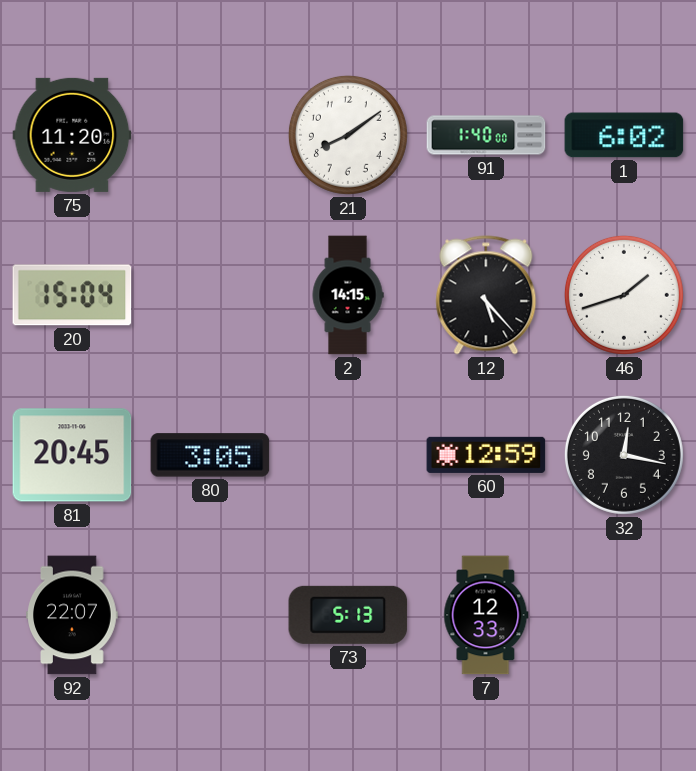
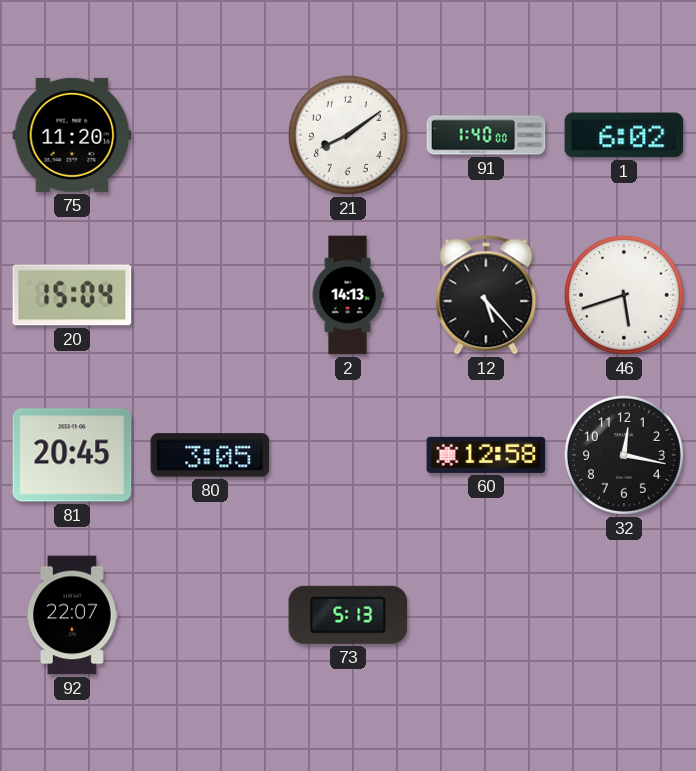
2: 14:15 -> 14:13 (348, 295)
46: 1:42 -> 5:42 (624, 295)
60: 12:59 -> 12:58 (486, 455)
7: 12:33 -> none (486, 615)
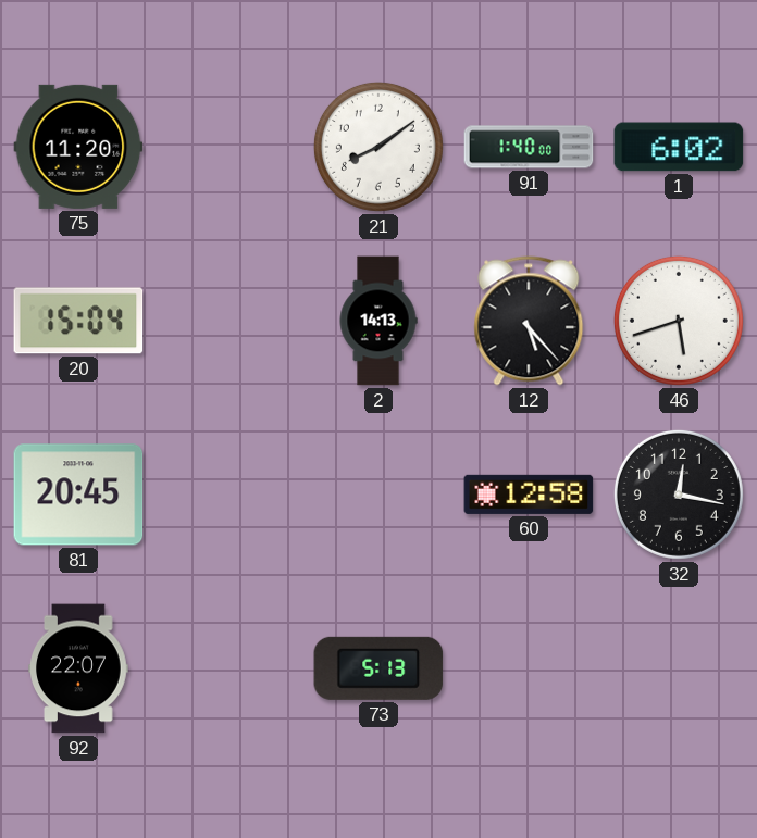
80: 3:05 -> none (210, 455)
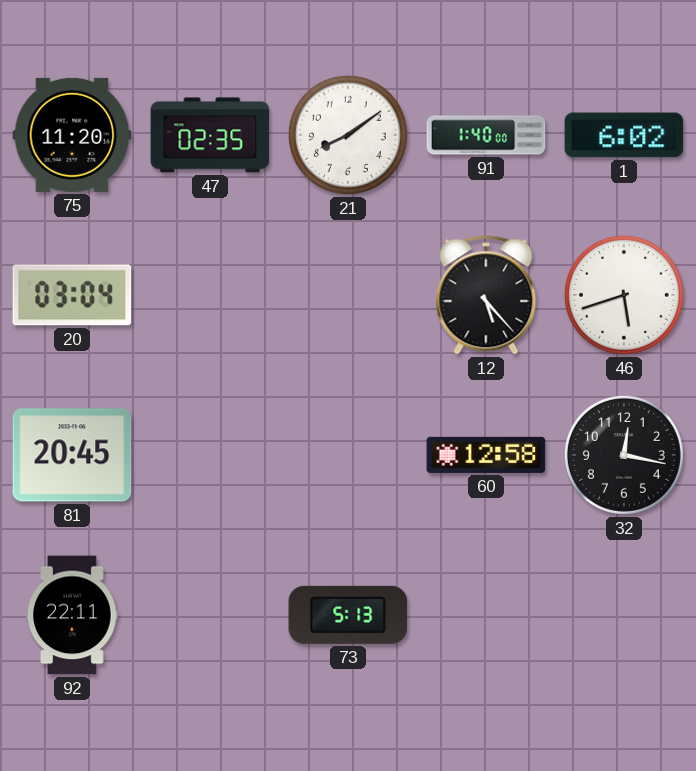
47: none -> 02:35 (210, 135)
20: 15:04 -> 03:04 (72, 295)
2: 14:13 -> none (378, 321)
92: 22:07 -> 22:11 (72, 615)
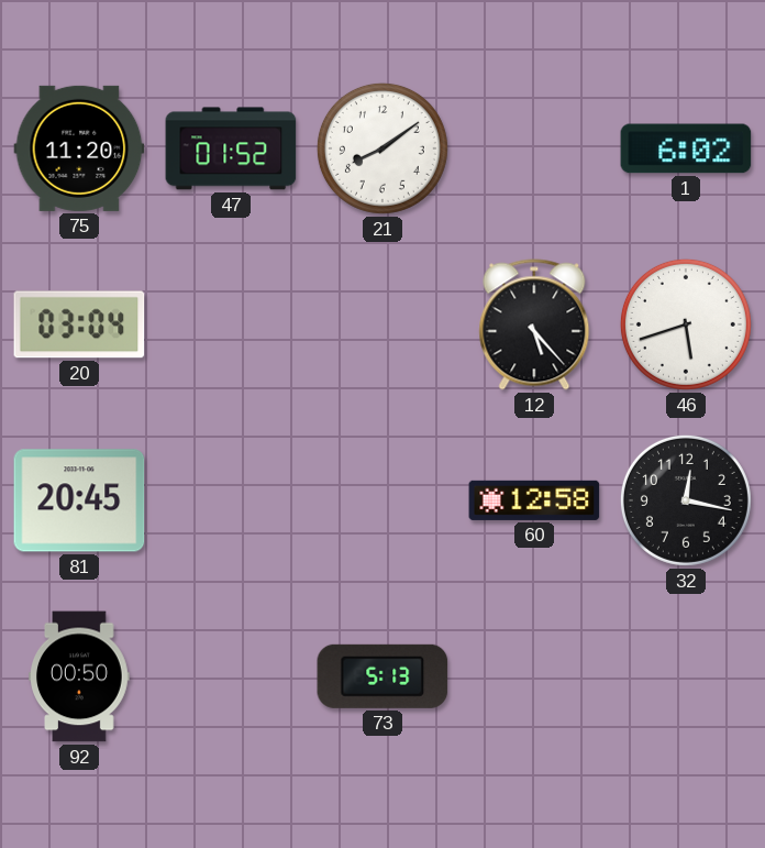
47: 02:35 -> 01:52 (231, 148)
91: 1:40 -> none (486, 135)
92: 22:11 -> 00:50 (79, 676)
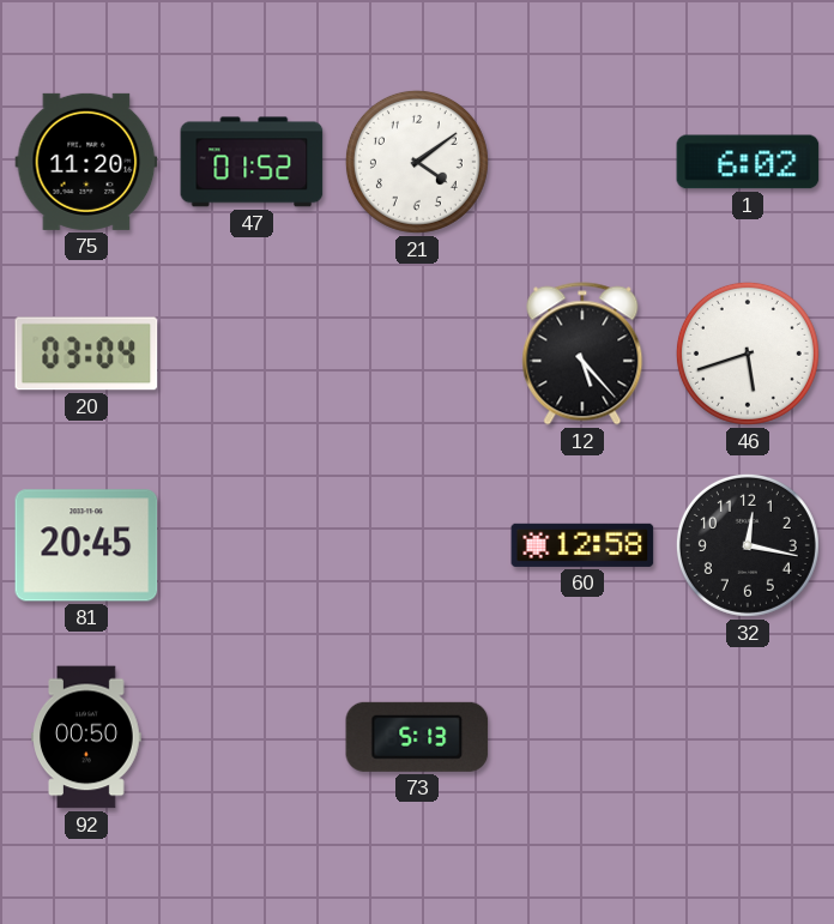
21: 8:09 -> 4:09 (417, 162)
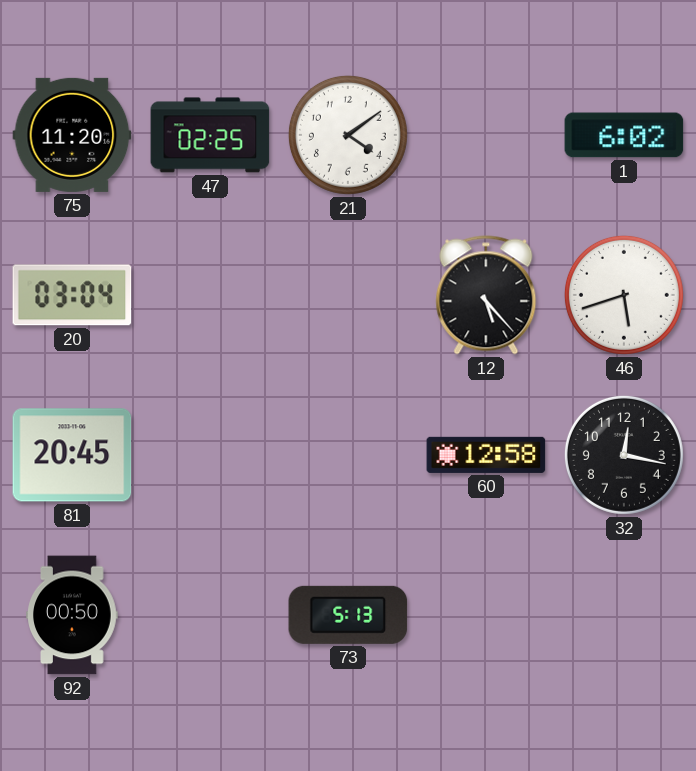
47: 01:52 -> 02:25 (210, 135)
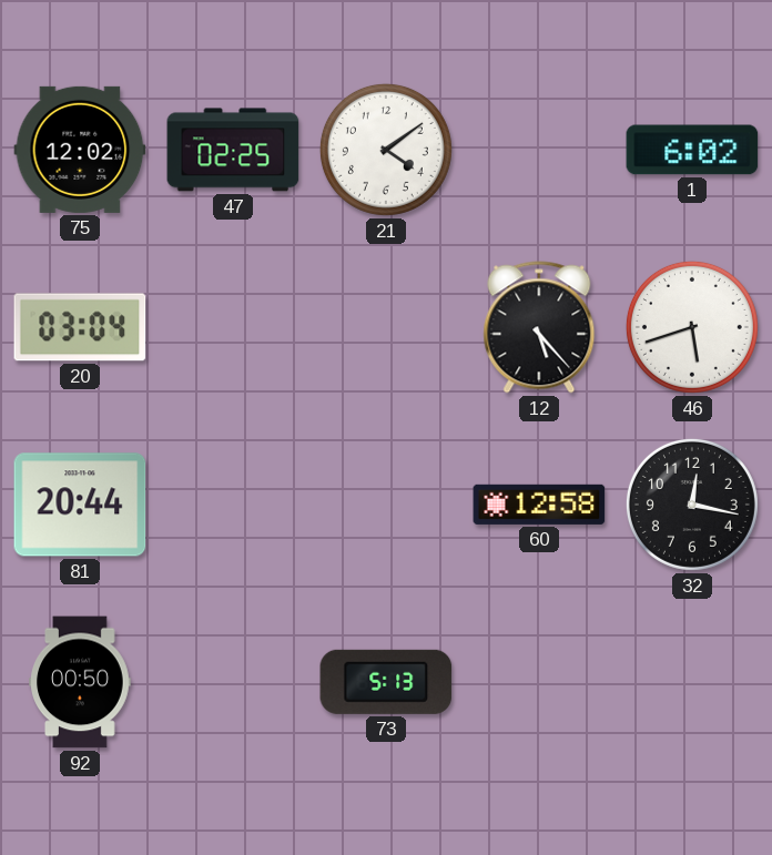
75: 11:20 -> 12:02 (80, 150)
81: 20:45 -> 20:44 (80, 505)
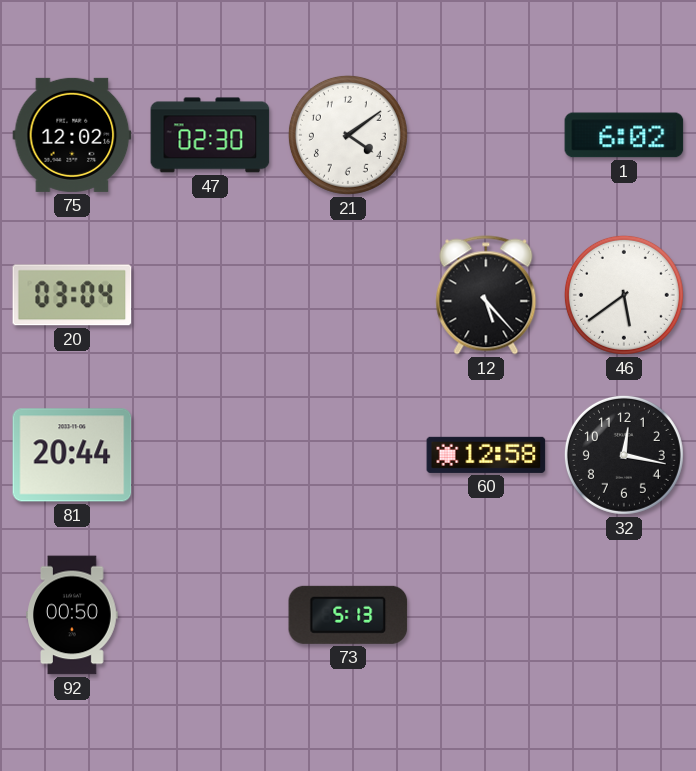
47: 02:25 -> 02:30 (210, 135)
46: 5:42 -> 5:39 (624, 295)
